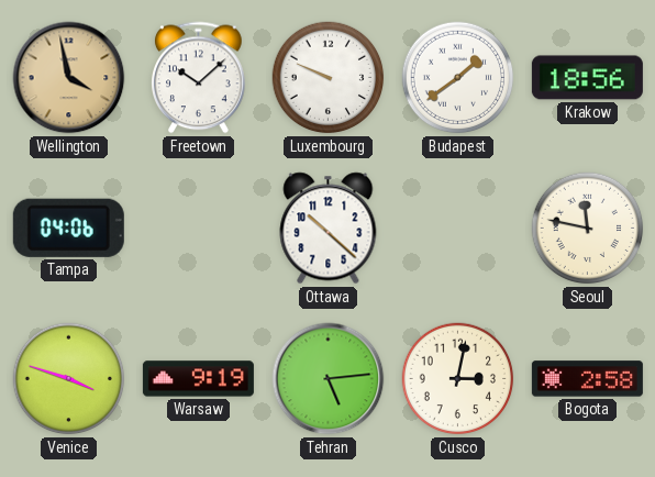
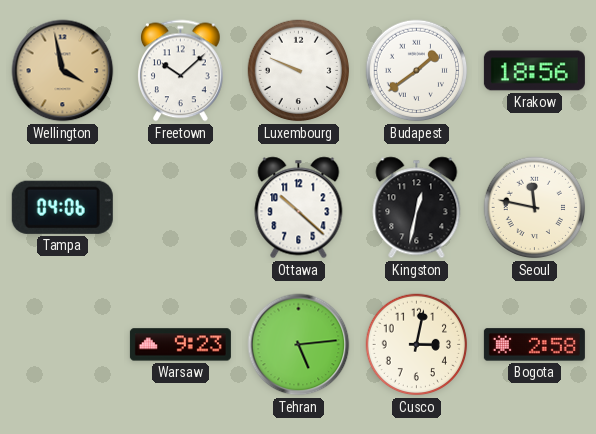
Kingston: none -> 12:32 (417, 208)
Venice: 3:48 -> none (69, 379)
Warsaw: 9:19 -> 9:23 (180, 345)
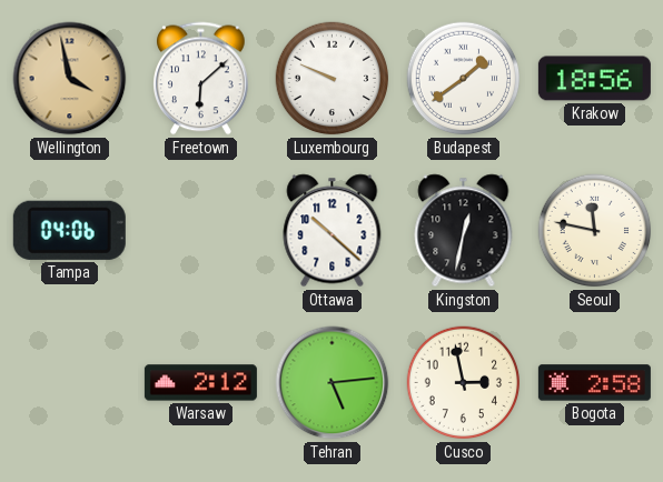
Freetown: 10:08 -> 6:08 (201, 79)
Warsaw: 9:23 -> 2:12 (200, 383)
Cusco: 3:02 -> 2:58 (464, 383)
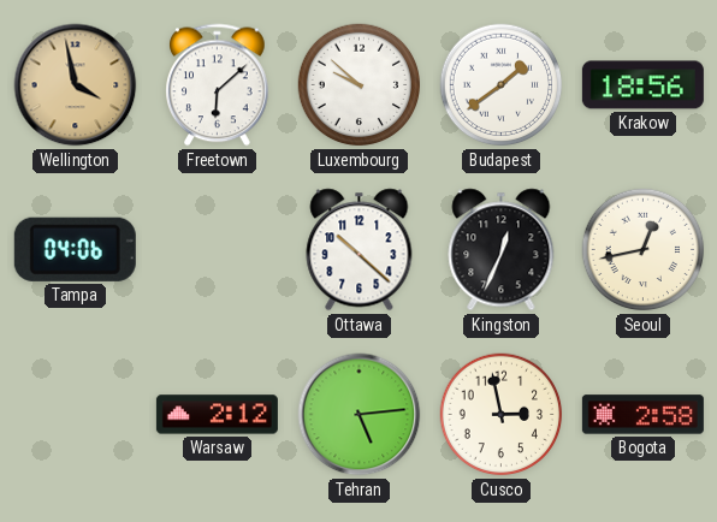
Luxembourg: 9:49 -> 9:52 (360, 85)
Kingston: 12:32 -> 12:34 (502, 250)
Seoul: 11:47 -> 12:43 (644, 250)
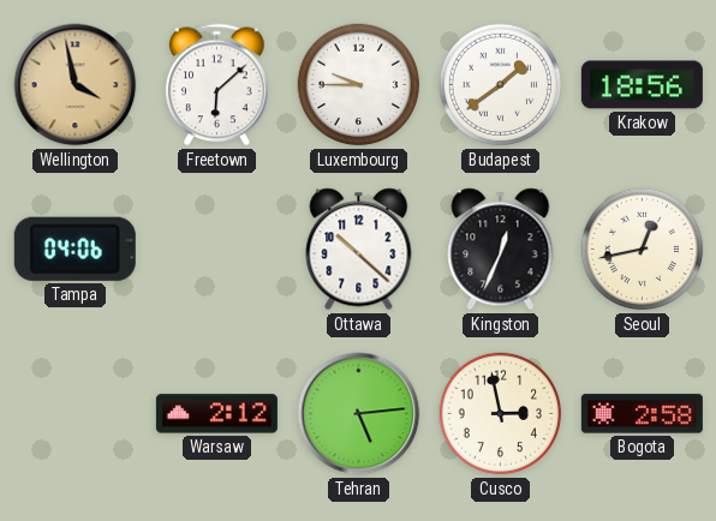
Luxembourg: 9:52 -> 9:45 (359, 85)
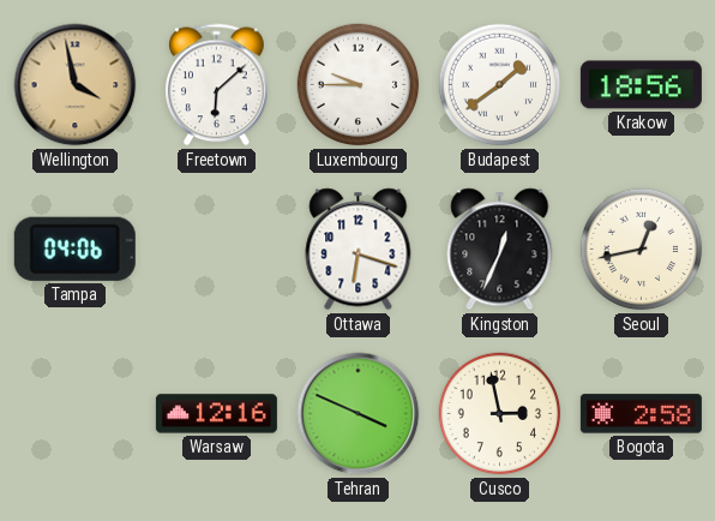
Ottawa: 10:22 -> 6:18 (359, 250)
Warsaw: 2:12 -> 12:16 (216, 414)
Tehran: 5:14 -> 3:49 (359, 414)
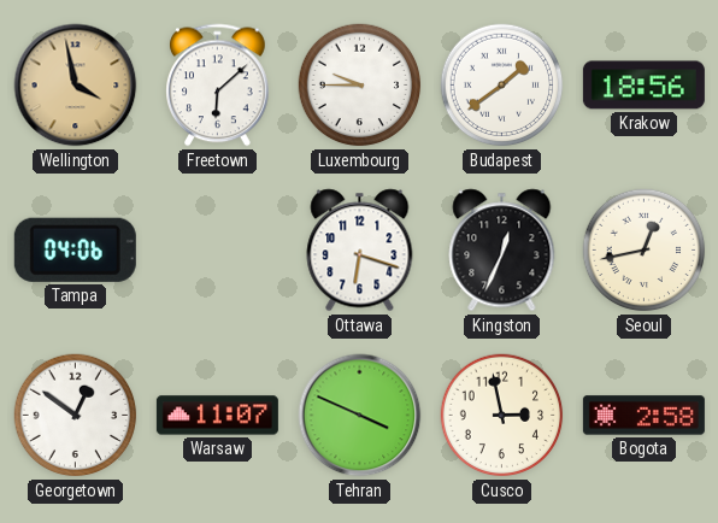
Georgetown: none -> 12:51 (76, 416)
Warsaw: 12:16 -> 11:07 (217, 416)
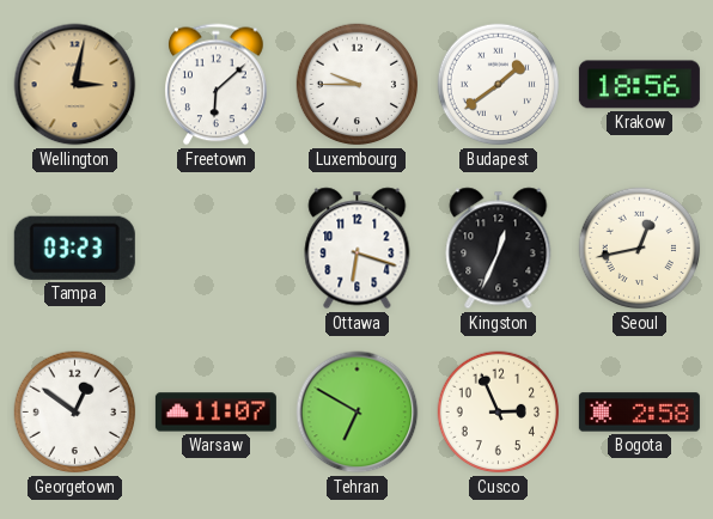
Wellington: 3:58 -> 3:02 (75, 85)
Tampa: 04:06 -> 03:23 (74, 248)
Tehran: 3:49 -> 6:50 (358, 413)
Cusco: 2:58 -> 2:56 (499, 413)
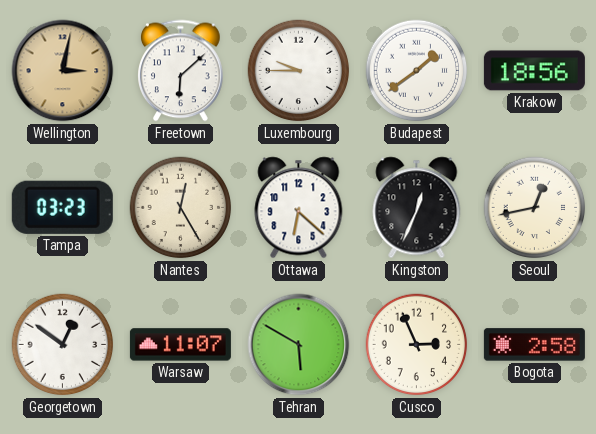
Nantes: none -> 12:25 (181, 208)
Ottawa: 6:18 -> 6:22 (299, 208)
Tehran: 6:50 -> 5:50 (299, 345)
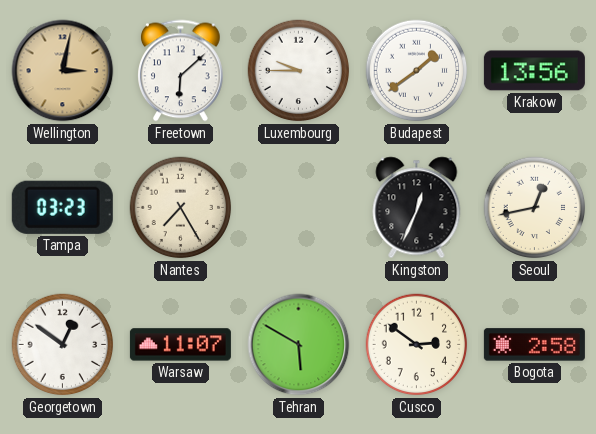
Krakow: 18:56 -> 13:56 (534, 71)
Nantes: 12:25 -> 7:25 (181, 208)
Ottawa: 6:22 -> none (299, 208)
Cusco: 2:56 -> 2:51 (417, 345)
